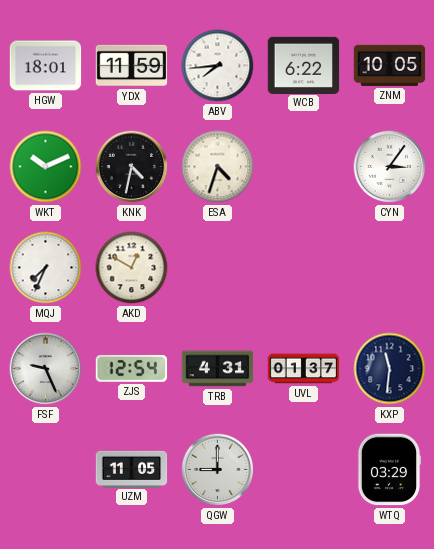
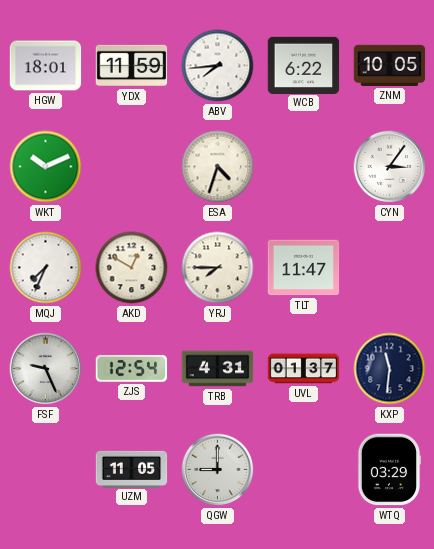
KNK: 4:32 -> none (132, 167)
YRJ: none -> 7:45 (218, 268)
TLT: none -> 11:47 (304, 268)
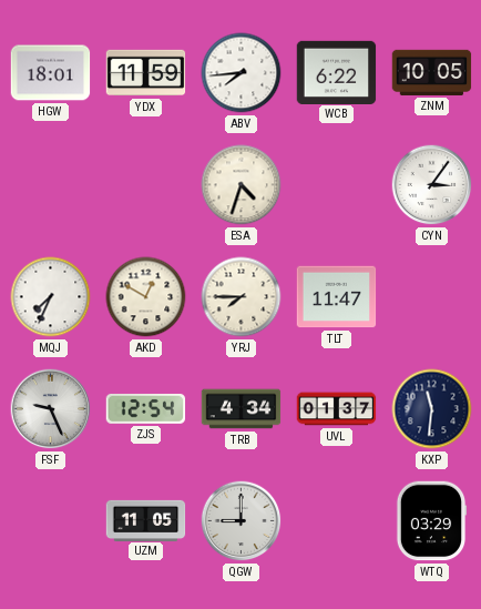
WKT: 10:11 -> none (46, 167)
TRB: 4:31 -> 4:34 (242, 409)
